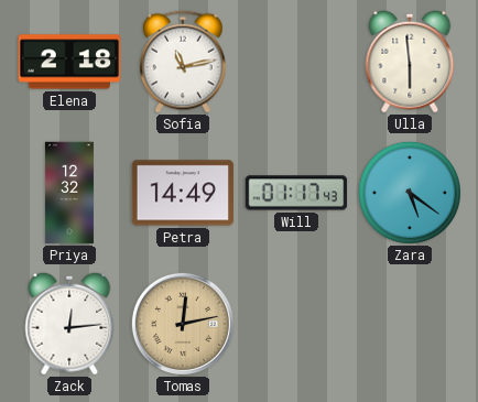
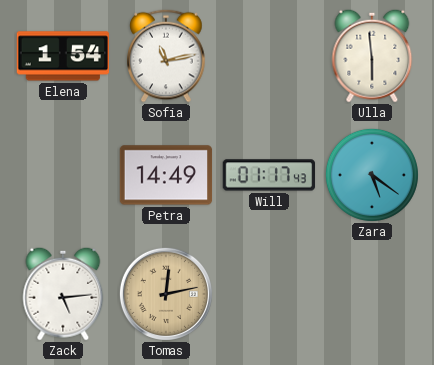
Elena: 2:18 -> 1:54 (62, 56)
Priya: 12:32 -> none (69, 193)
Zack: 12:14 -> 5:14 (63, 294)
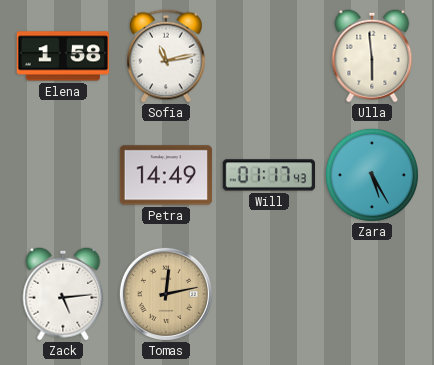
Elena: 1:54 -> 1:58 (62, 56)
Zara: 5:21 -> 5:25 (372, 175)
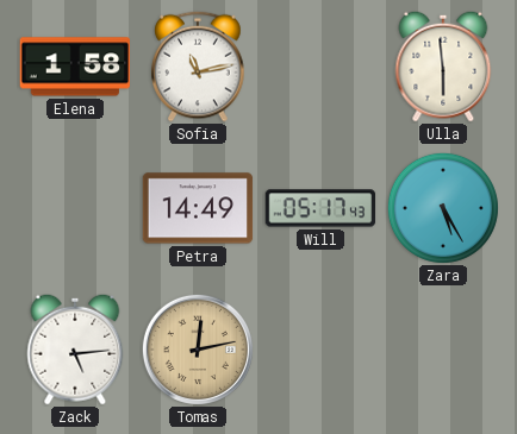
Will: 01:17 -> 05:17 (320, 208)
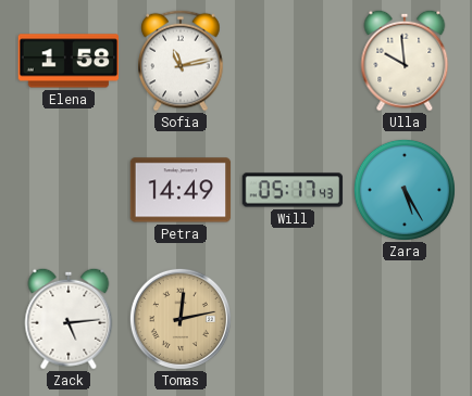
Ulla: 5:59 -> 9:59 (405, 61)
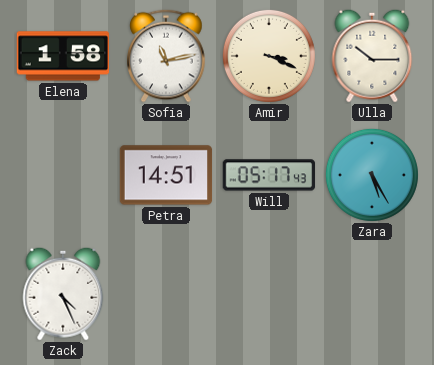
Amir: none -> 3:19 (269, 56)
Ulla: 9:59 -> 10:15 (372, 56)
Petra: 14:49 -> 14:51 (166, 175)
Zack: 5:14 -> 4:26 (63, 294)
Tomas: 12:13 -> none (181, 319)
